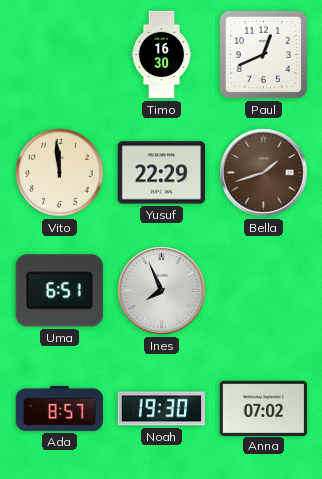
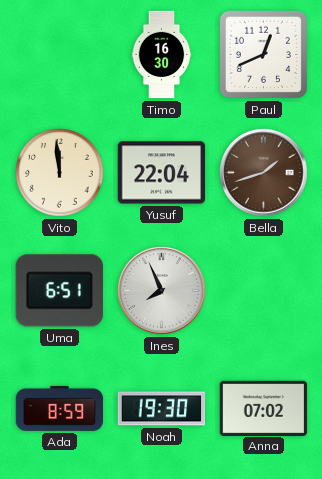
Yusuf: 22:29 -> 22:04 (162, 173)
Ada: 8:57 -> 8:59 (60, 408)
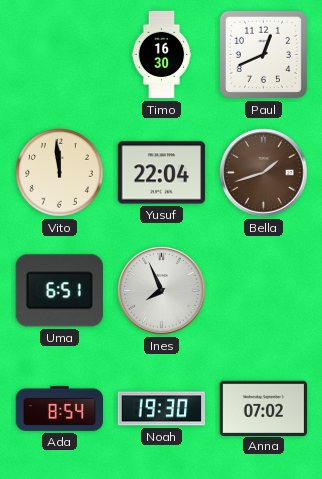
Ada: 8:59 -> 8:54 (60, 408)
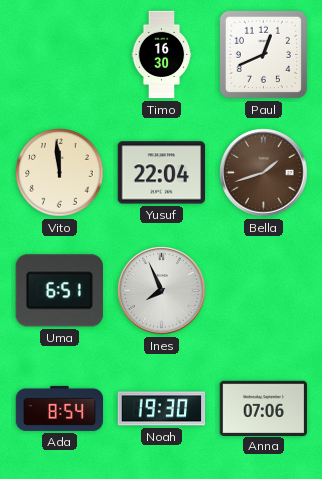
Anna: 07:02 -> 07:06 (264, 408)
